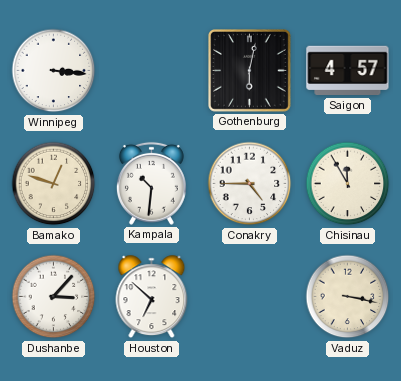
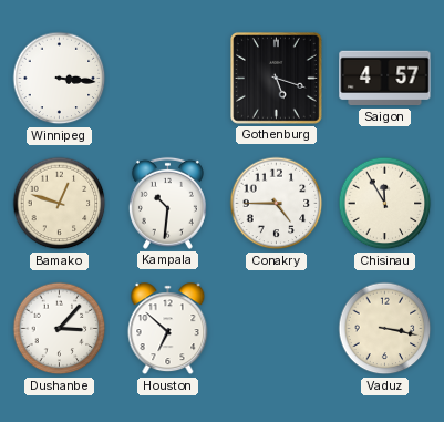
Gothenburg: 6:02 -> 5:18 (277, 79)
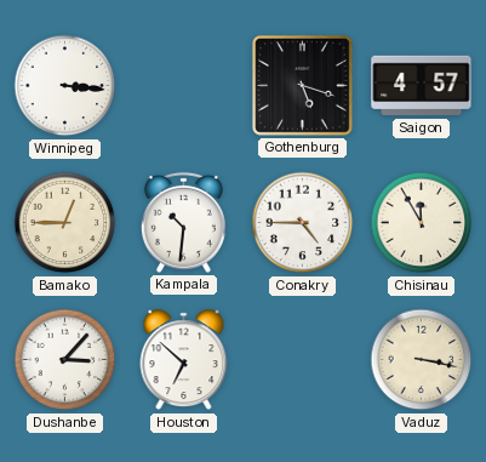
Bamako: 12:48 -> 12:45 (65, 223)
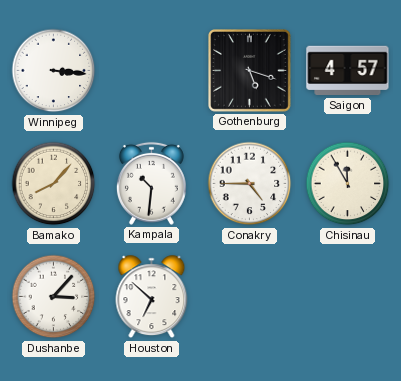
Bamako: 12:45 -> 8:07 (54, 184)
Vaduz: 3:17 -> none (422, 360)
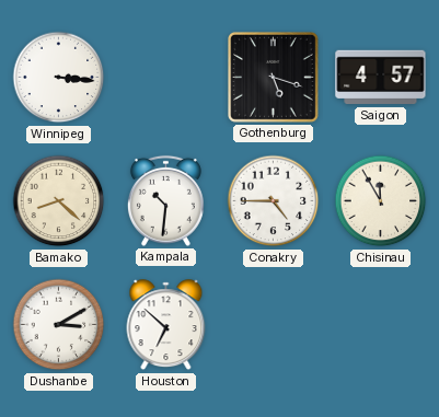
Bamako: 8:07 -> 8:22 (59, 201)
Dushanbe: 3:07 -> 3:10 (59, 325)
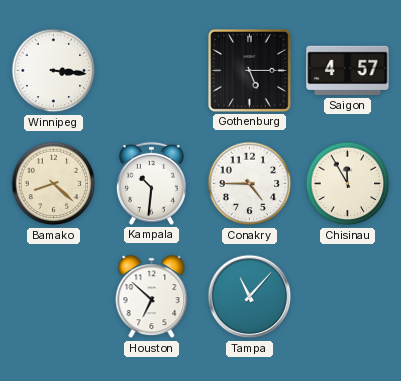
Gothenburg: 5:18 -> 5:15 (250, 71)
Dushanbe: 3:10 -> none (59, 325)
Tampa: none -> 11:07 (250, 297)
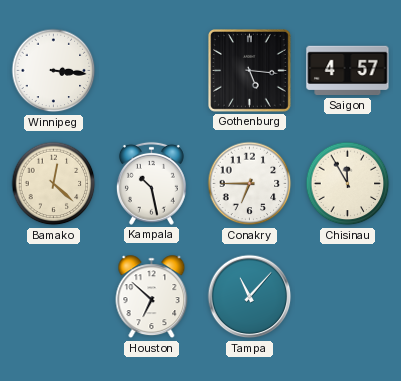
Gothenburg: 5:15 -> 5:16 (250, 71)
Bamako: 8:22 -> 12:22 (54, 184)
Kampala: 10:31 -> 10:28 (151, 183)
Conakry: 4:45 -> 6:45 (250, 184)
